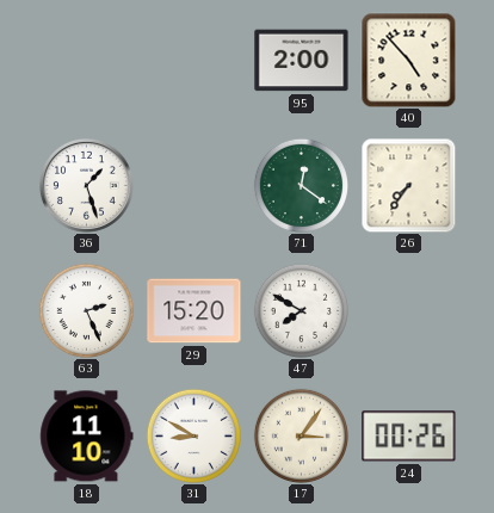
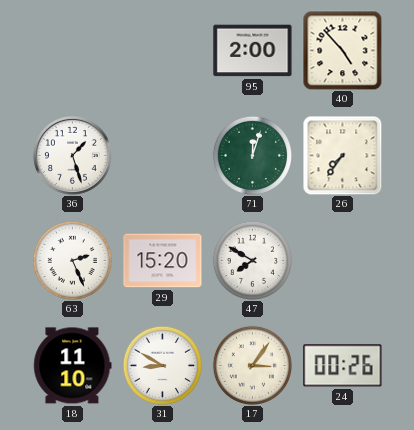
71: 12:21 -> 12:03 (252, 155)
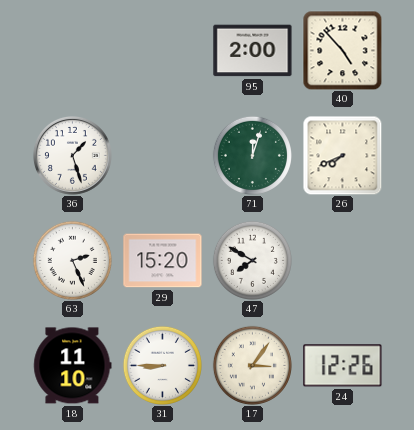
26: 7:36 -> 7:41 (342, 155)
31: 8:50 -> 8:45 (162, 365)
24: 00:26 -> 12:26 (343, 366)
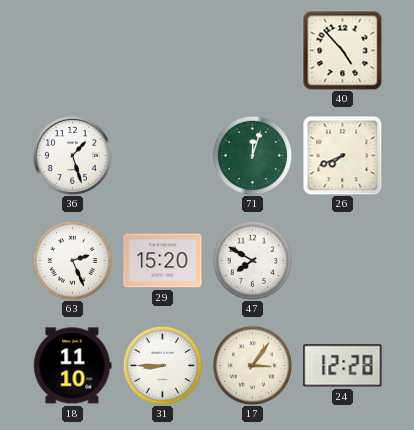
95: 2:00 -> none (253, 51)
24: 12:26 -> 12:28 (343, 366)
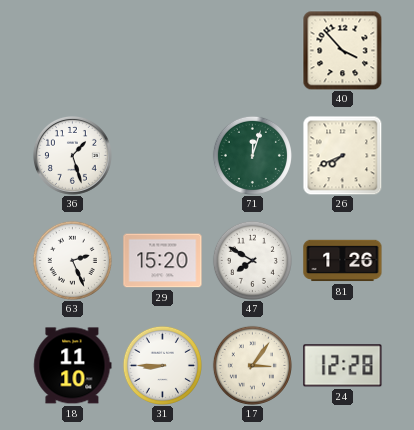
40: 4:53 -> 3:53 (342, 50)
81: none -> 1:26 (343, 261)
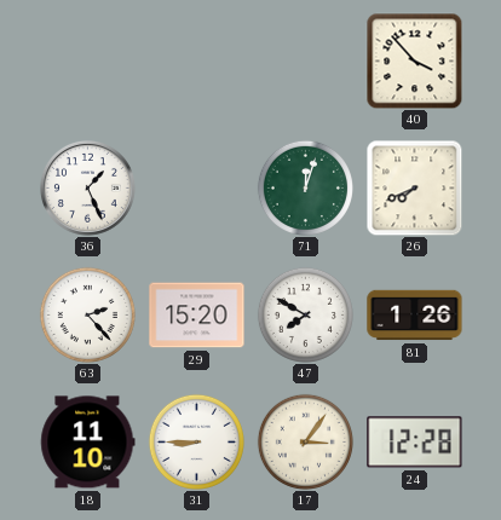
36: 1:27 -> 1:26 (87, 187)
63: 2:26 -> 2:23 (87, 314)
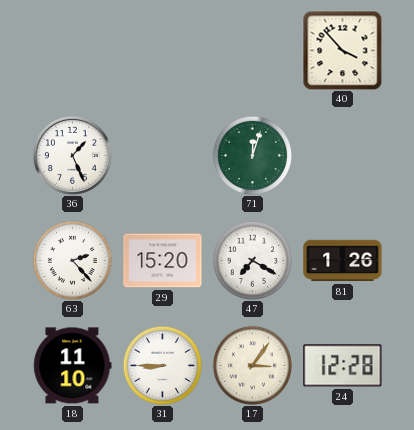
26: 7:41 -> none (414, 187)
47: 7:50 -> 7:20 (252, 260)
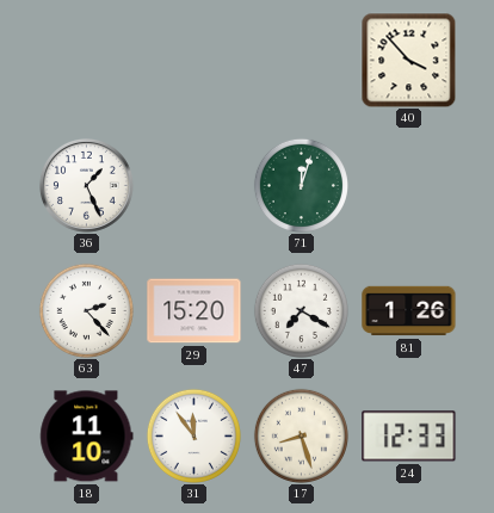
31: 8:45 -> 11:54 (193, 435)
17: 3:06 -> 8:27 (301, 435)
24: 12:28 -> 12:33 (409, 437)
